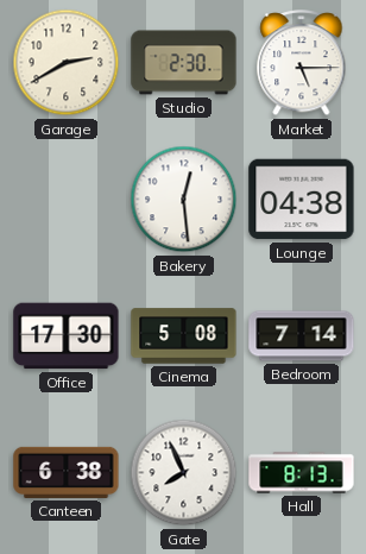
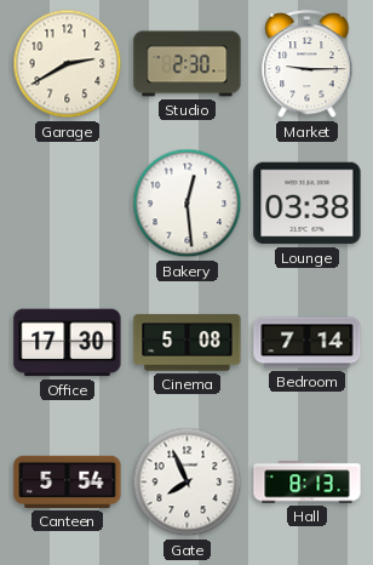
Market: 5:15 -> 9:15 (308, 65)
Lounge: 04:38 -> 03:38 (308, 204)
Canteen: 6:38 -> 5:54 (68, 481)
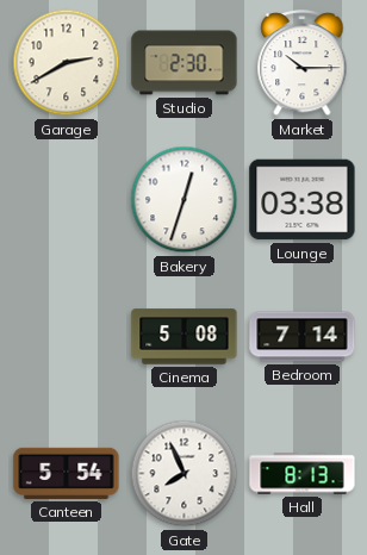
Market: 9:15 -> 10:15 (303, 64)
Bakery: 12:29 -> 12:33 (185, 200)
Office: 17:30 -> none (68, 343)
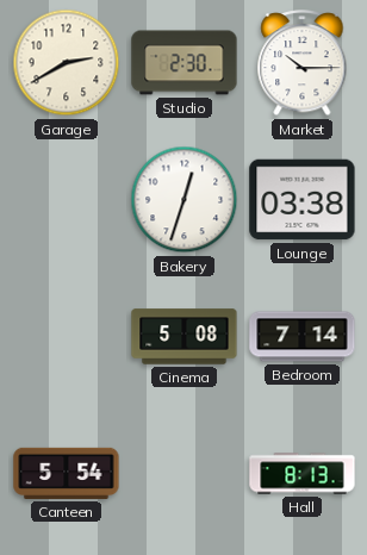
Gate: 7:56 -> none (185, 474)
